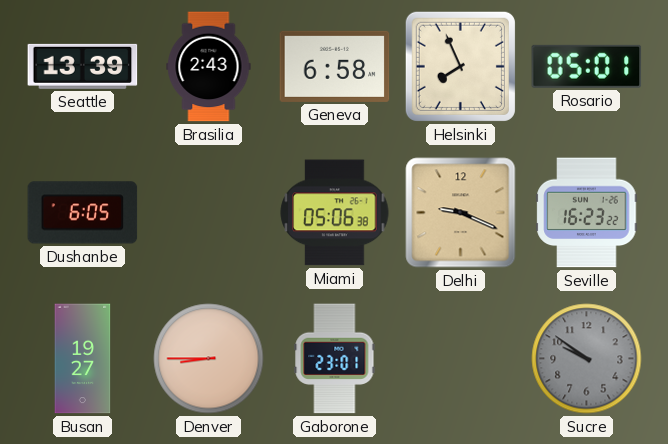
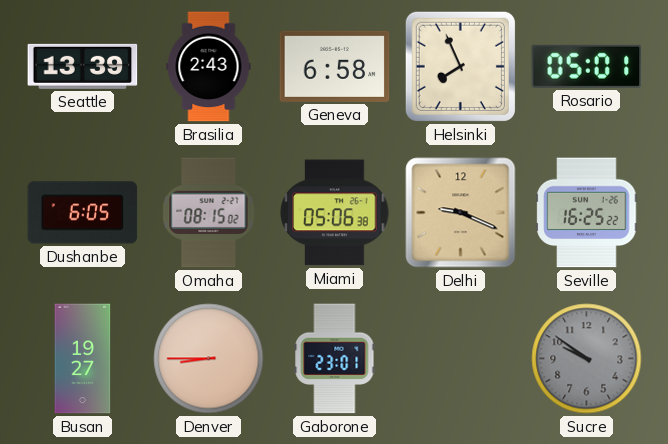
Omaha: none -> 08:15 (209, 213)
Seville: 16:23 -> 16:25 (587, 213)
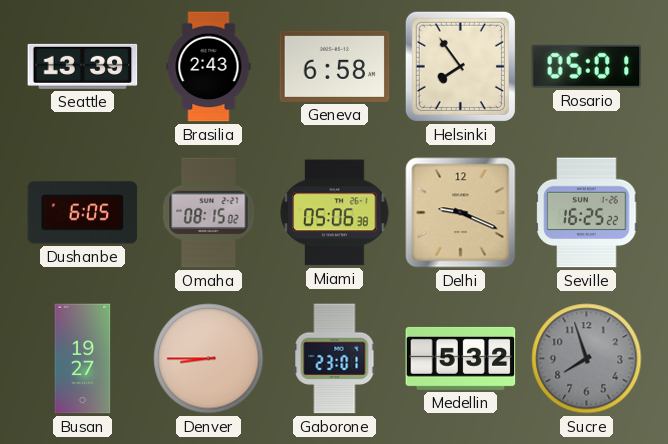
Helsinki: 7:56 -> 7:54 (460, 66)
Medellin: none -> 5:32 (461, 358)
Sucre: 9:51 -> 7:57 (587, 359)
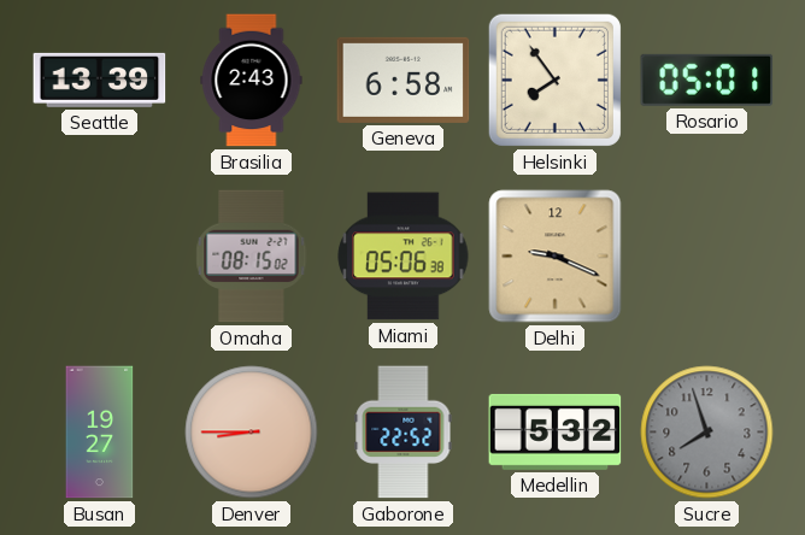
Dushanbe: 6:05 -> none (83, 213)
Seville: 16:25 -> none (587, 213)
Gaborone: 23:01 -> 22:52 (404, 433)
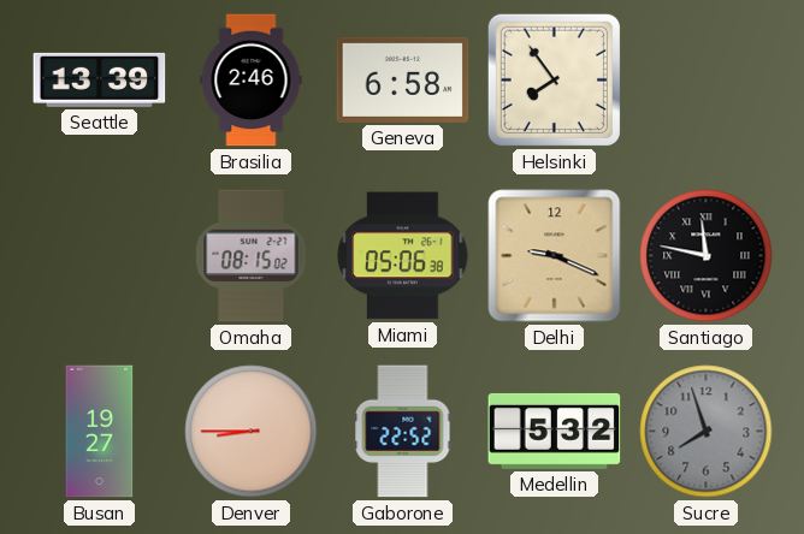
Brasilia: 2:43 -> 2:46 (252, 81)
Rosario: 05:01 -> none (707, 80)
Santiago: none -> 11:47 (707, 256)
